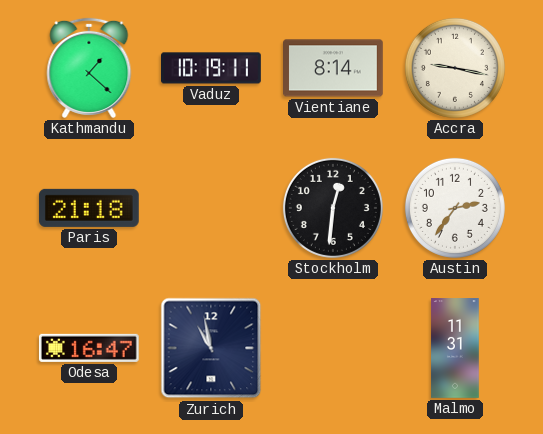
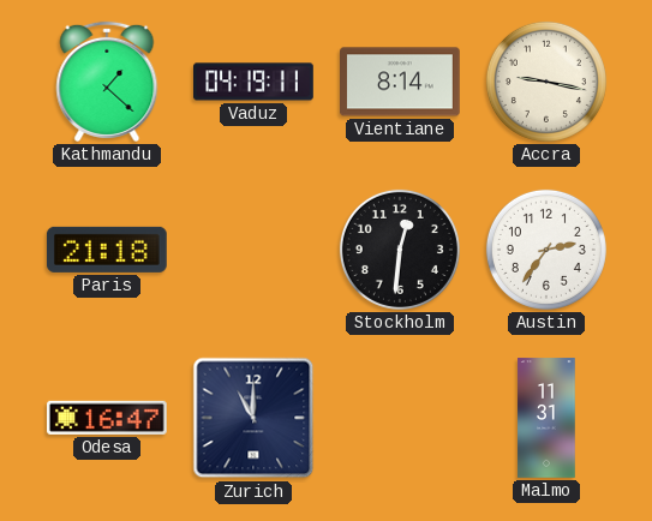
Vaduz: 10:19 -> 04:19 (253, 82)
Zurich: 10:58 -> 11:00 (253, 418)
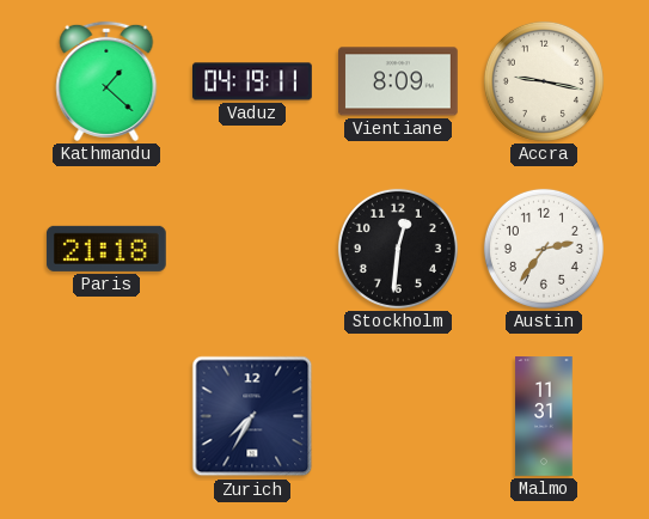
Vientiane: 8:14 -> 8:09 (399, 81)
Odesa: 16:47 -> none (107, 418)
Zurich: 11:00 -> 7:35 (252, 416)
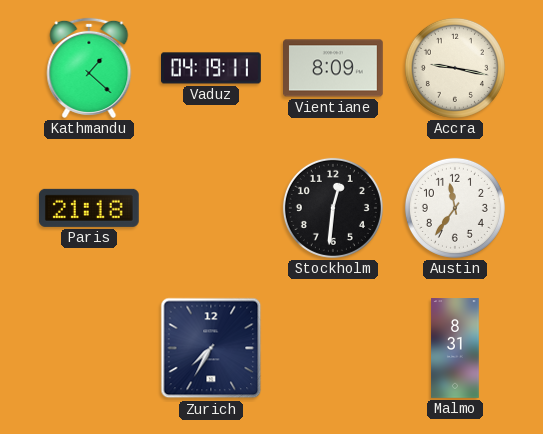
Austin: 2:36 -> 11:36 (455, 208)
Malmo: 11:31 -> 8:31 (455, 348)
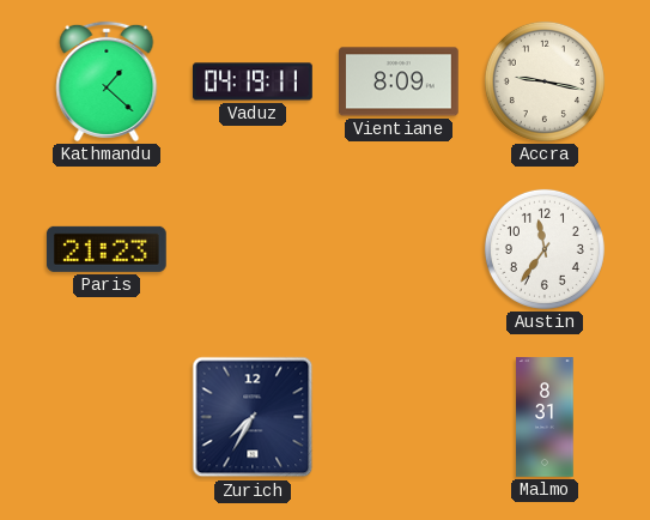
Paris: 21:18 -> 21:23 (107, 249)
Stockholm: 12:31 -> none (333, 208)
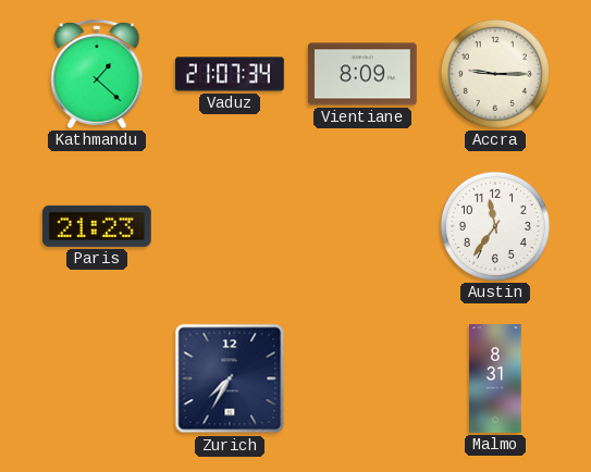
Vaduz: 04:19 -> 21:07 (230, 74)
Accra: 9:17 -> 9:15 (495, 74)
